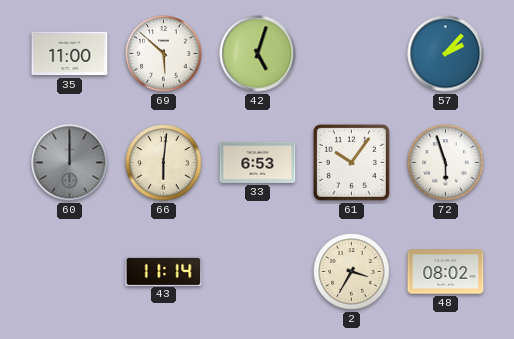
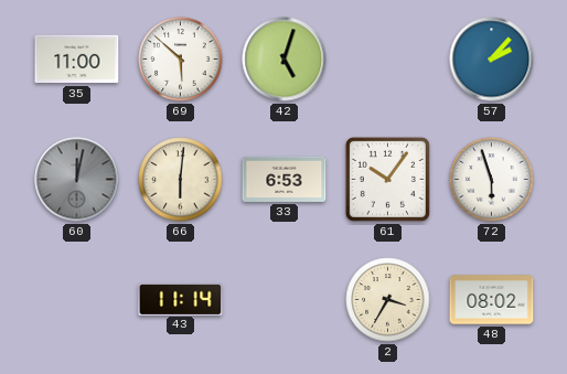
60: 12:00 -> 12:02 (77, 180)
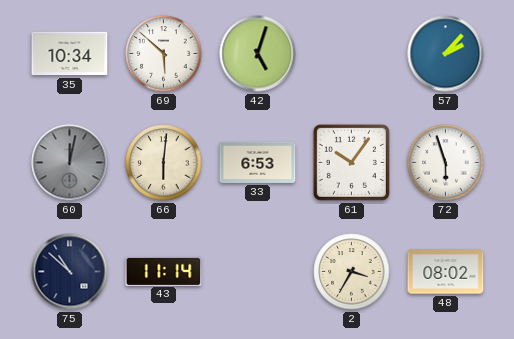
35: 11:00 -> 10:34 (70, 54)
75: none -> 10:52 (70, 272)
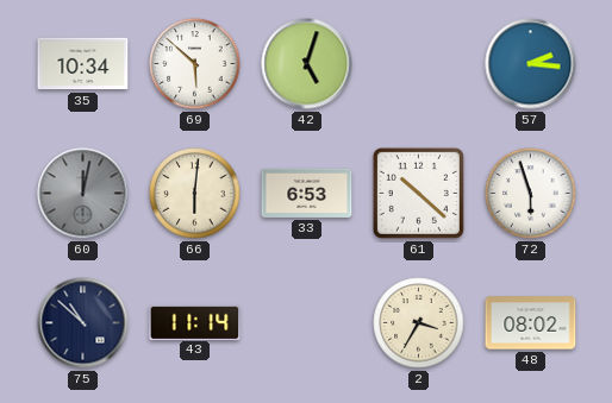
57: 2:07 -> 2:16 (531, 64)
61: 10:06 -> 10:22 (418, 193)
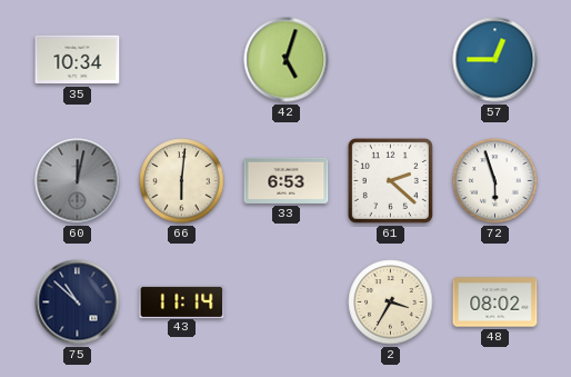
69: 5:52 -> none (195, 64)
57: 2:16 -> 12:45 (495, 60)
61: 10:22 -> 2:22 (390, 180)
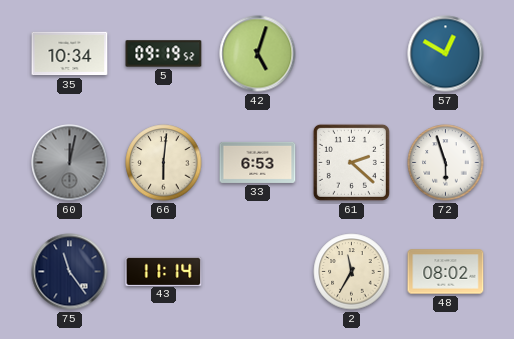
5: none -> 09:19 (164, 54)
57: 12:45 -> 12:50 (446, 54)
75: 10:52 -> 11:24 (70, 272)
2: 3:35 -> 11:35 (352, 272)
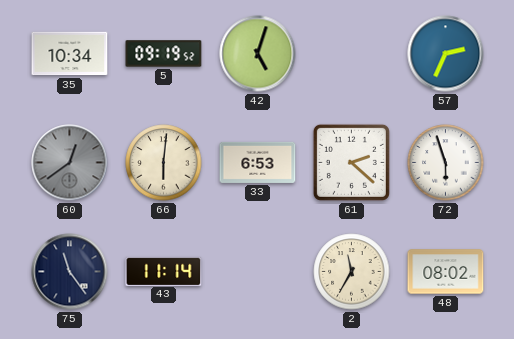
57: 12:50 -> 2:34 (446, 54)
60: 12:02 -> 12:39 (70, 163)
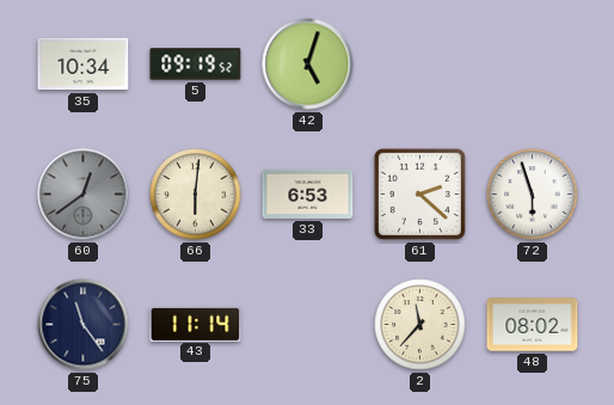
57: 2:34 -> none (446, 54)
2: 11:35 -> 11:37 (420, 325)
